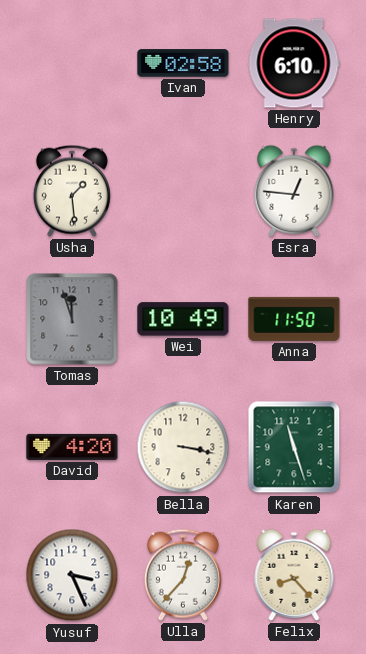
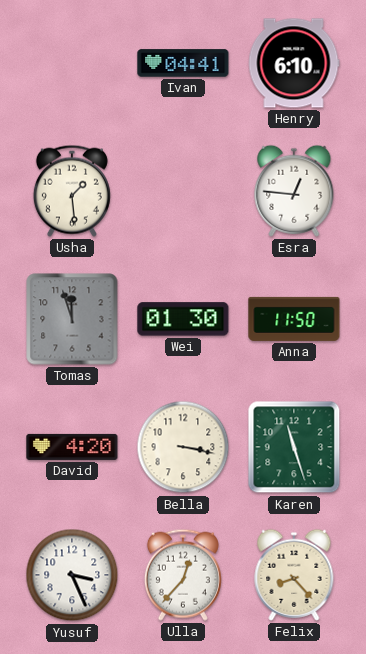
Ivan: 02:58 -> 04:41 (183, 63)
Wei: 10:49 -> 01:30 (183, 319)
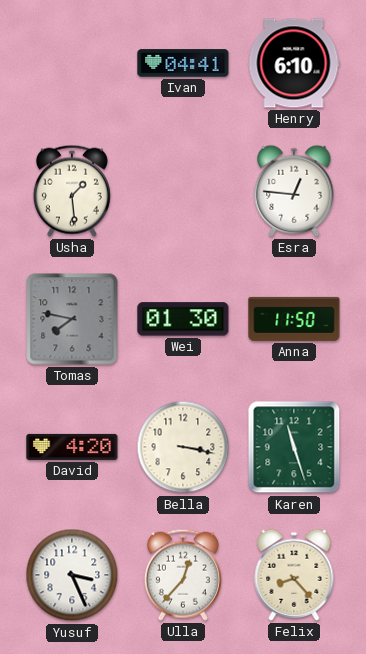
Tomas: 11:57 -> 7:47 (72, 319)
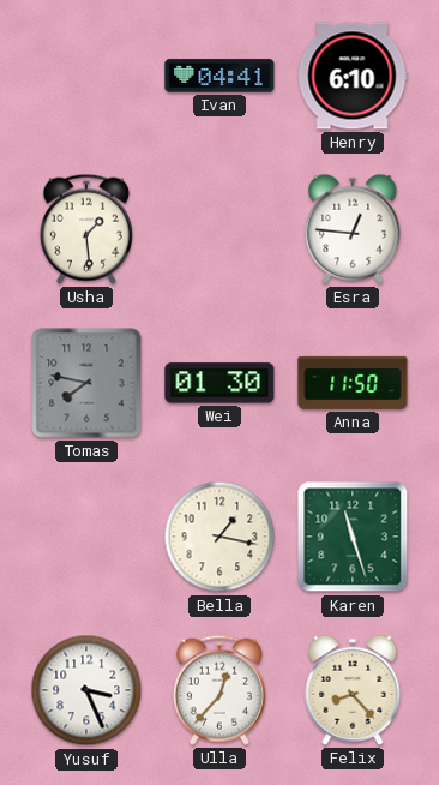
David: 4:20 -> none (72, 447)
Bella: 3:17 -> 1:17 (220, 537)
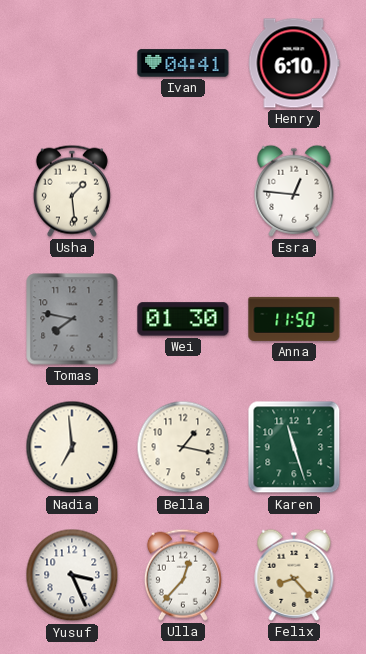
Nadia: none -> 6:59 (72, 447)
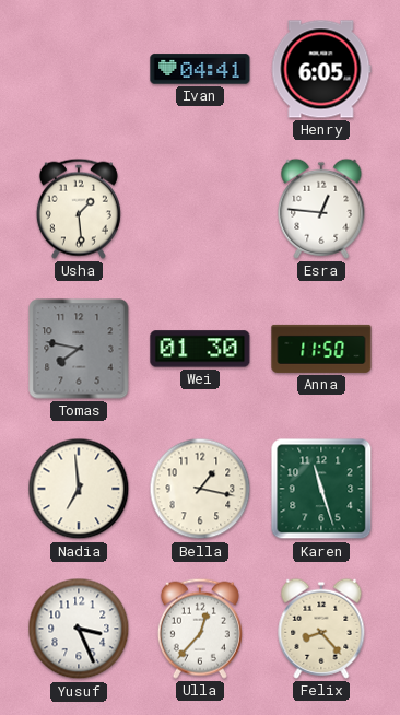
Henry: 6:10 -> 6:05 (321, 69)
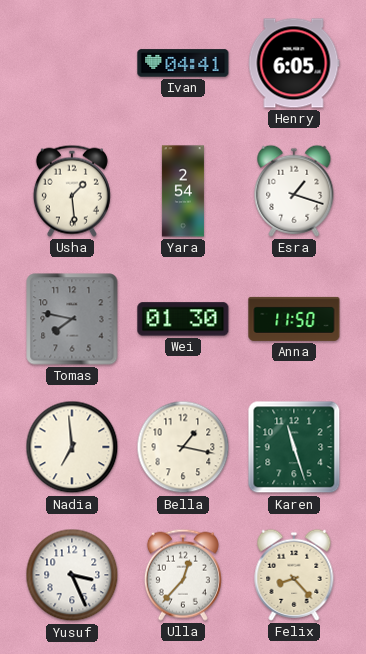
Yara: none -> 2:54 (183, 191)
Esra: 12:46 -> 1:18 (294, 191)
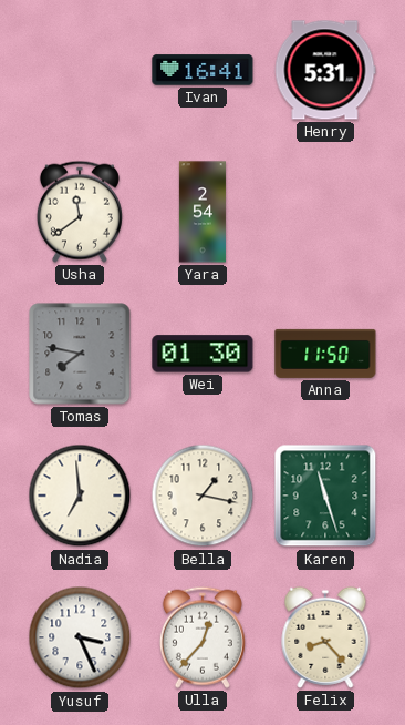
Ivan: 04:41 -> 16:41 (202, 70)
Henry: 6:05 -> 5:31 (325, 70)
Usha: 1:29 -> 11:39 (80, 212)
Esra: 1:18 -> none (294, 191)
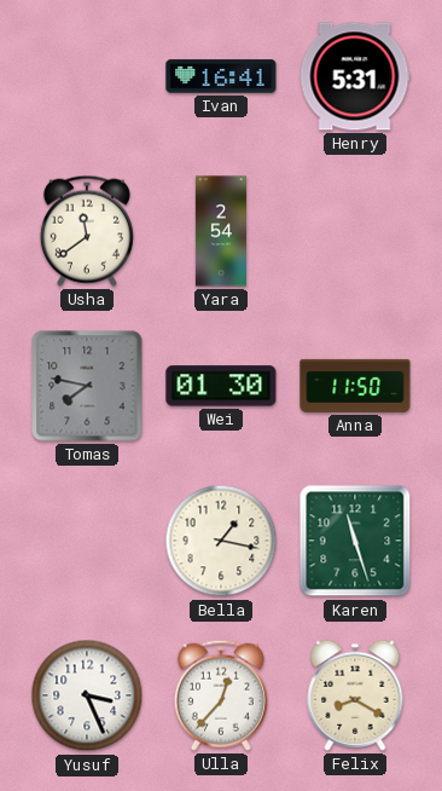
Nadia: 6:59 -> none (80, 496)
Felix: 8:23 -> 8:20 (355, 695)
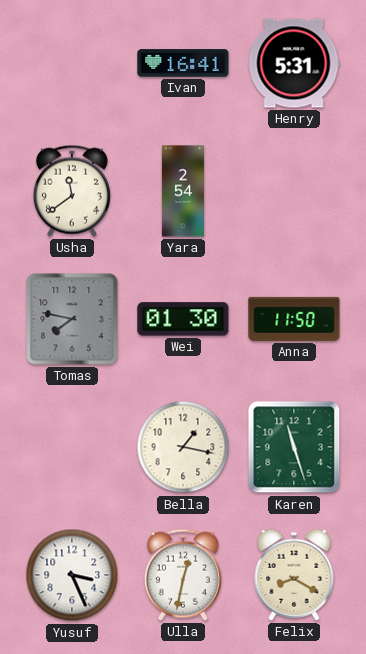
Ulla: 12:37 -> 12:32 (183, 575)
